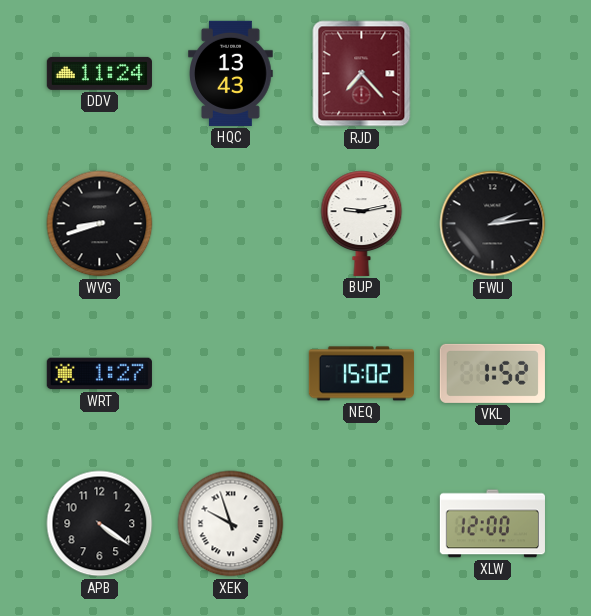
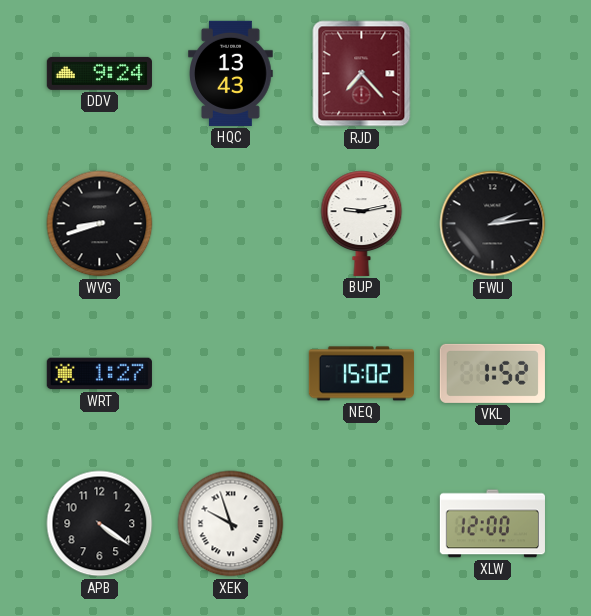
DDV: 11:24 -> 9:24 (99, 73)
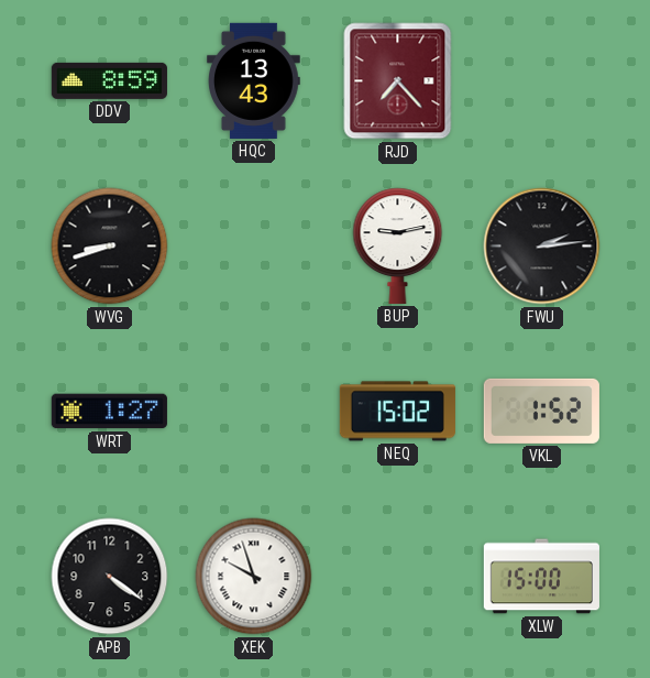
DDV: 9:24 -> 8:59 (109, 80)
XLW: 12:00 -> 15:00 (541, 577)
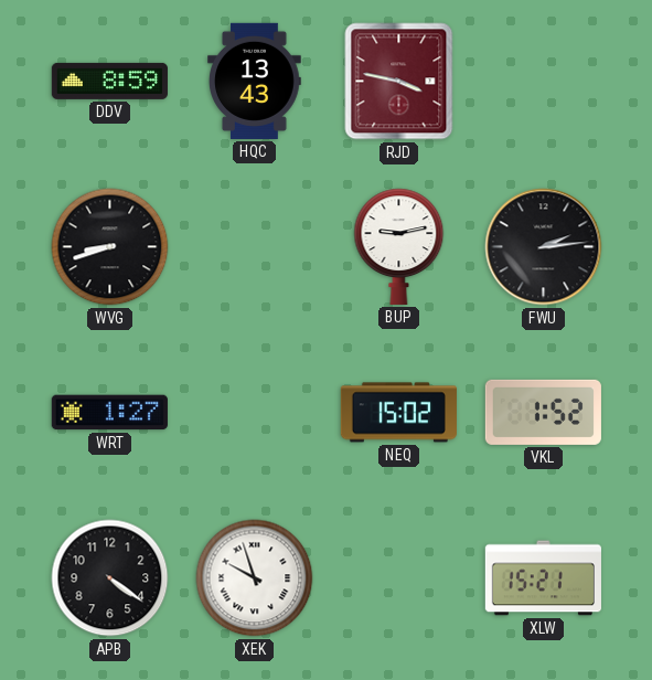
RJD: 7:23 -> 3:47 (399, 82)
XLW: 15:00 -> 15:21 (543, 578)
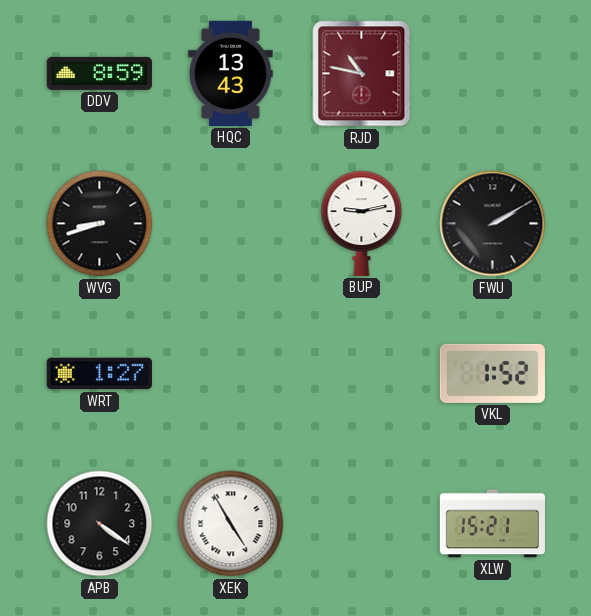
RJD: 3:47 -> 10:47 (362, 74)
FWU: 2:14 -> 2:10 (493, 224)
NEQ: 15:02 -> none (398, 413)
XEK: 9:57 -> 4:55 (231, 524)
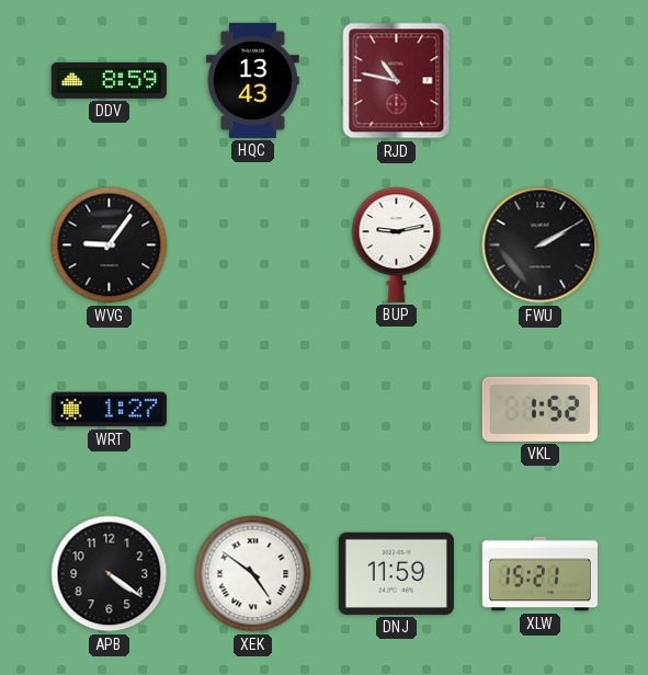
WVG: 8:42 -> 9:06 (110, 245)
XEK: 4:55 -> 4:51 (253, 574)
DNJ: none -> 11:59 (396, 573)
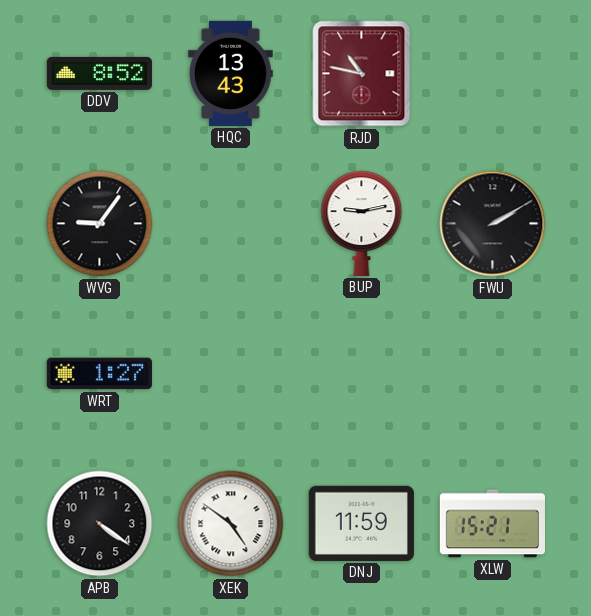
DDV: 8:59 -> 8:52 (99, 73)
VKL: 1:52 -> none (539, 409)
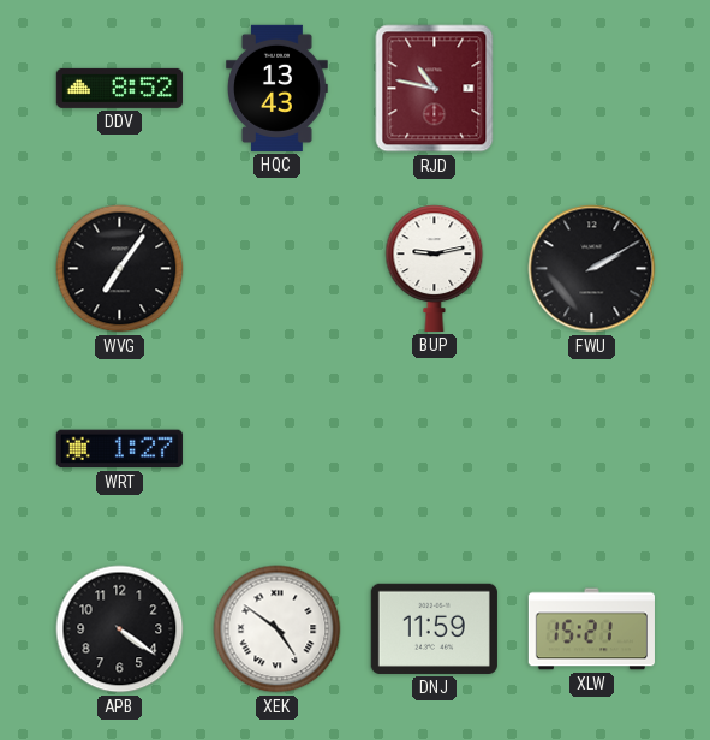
WVG: 9:06 -> 7:06 (120, 269)
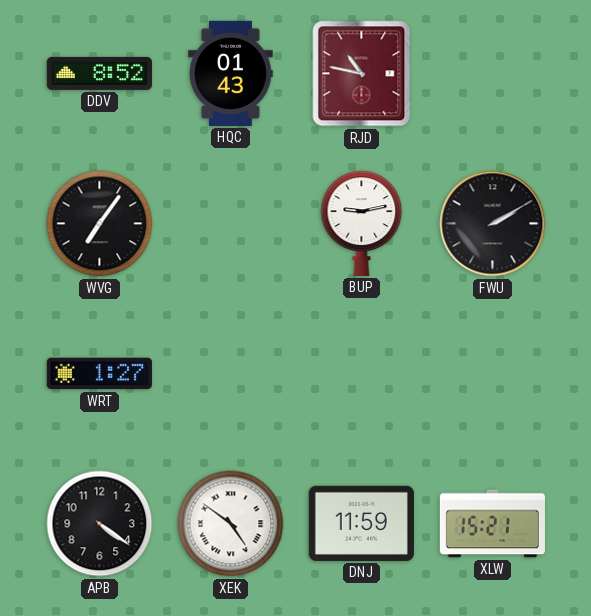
HQC: 13:43 -> 01:43 (231, 73)
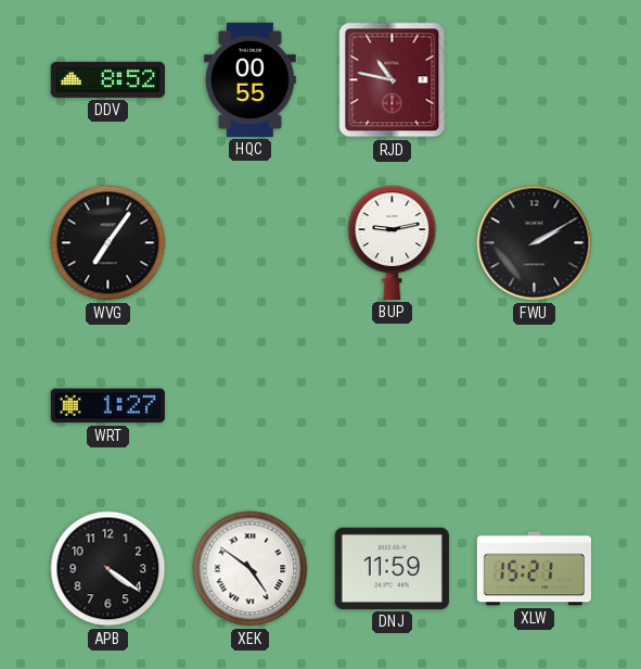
HQC: 01:43 -> 00:55 (251, 79)
